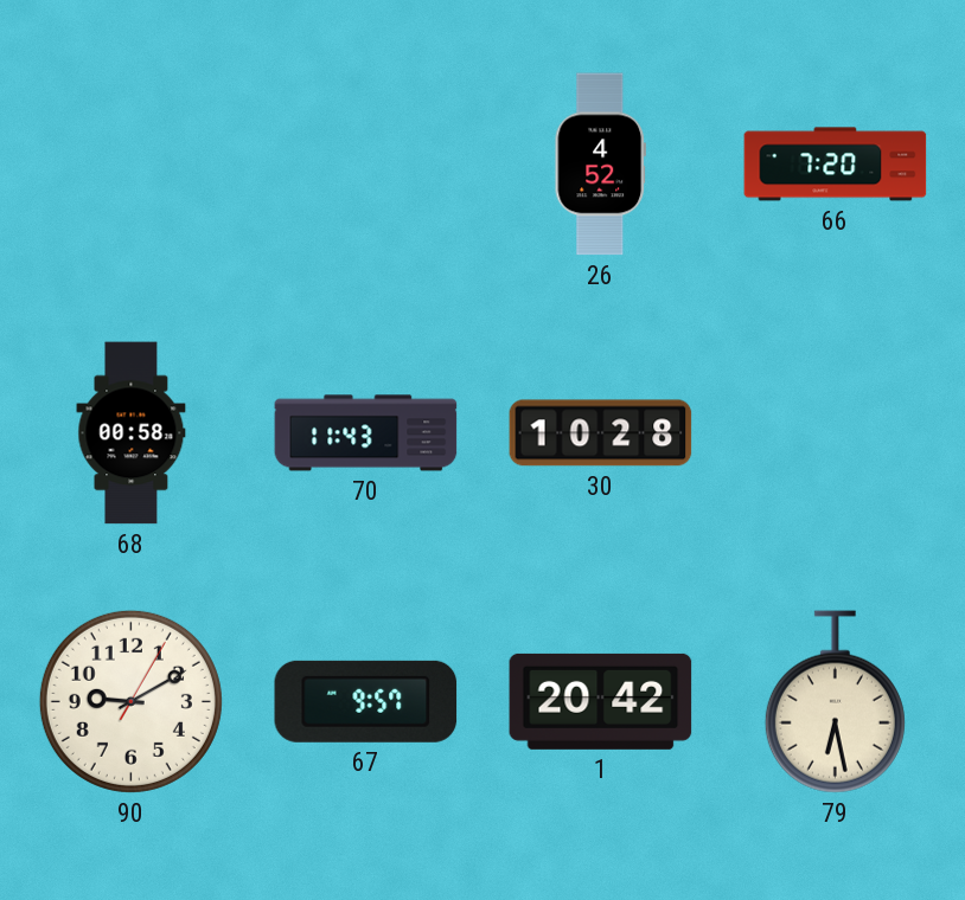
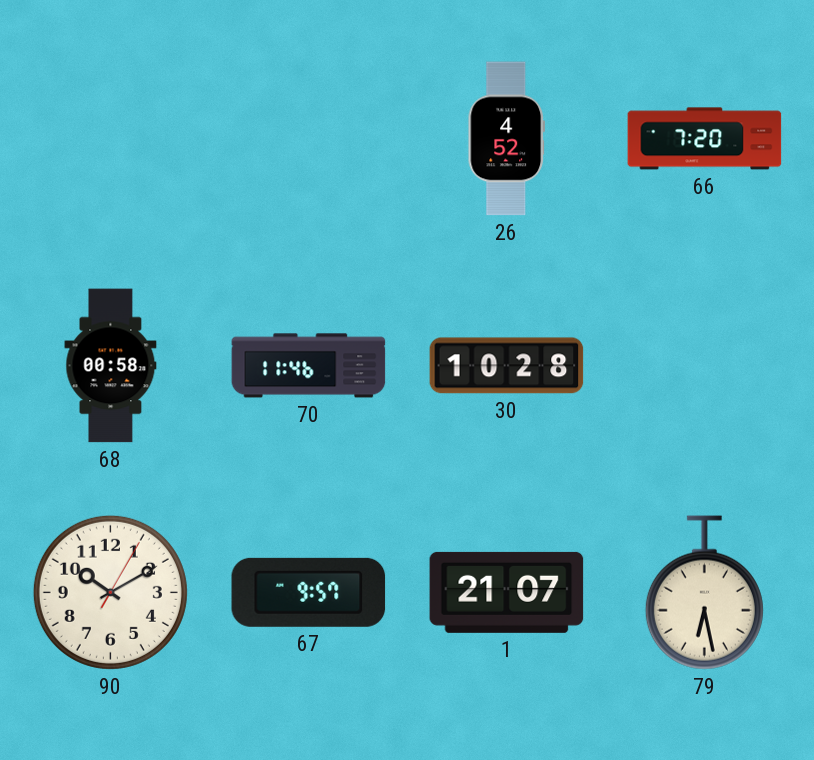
70: 11:43 -> 11:46 (309, 366)
90: 9:10 -> 10:10 (110, 592)
1: 20:42 -> 21:07 (507, 592)
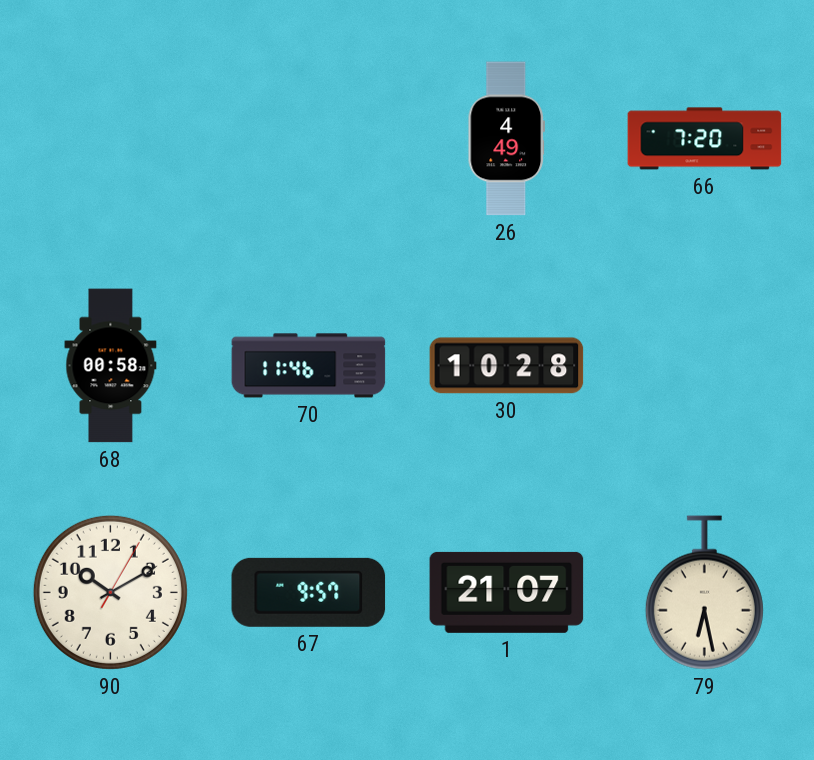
26: 4:52 -> 4:49 (506, 139)
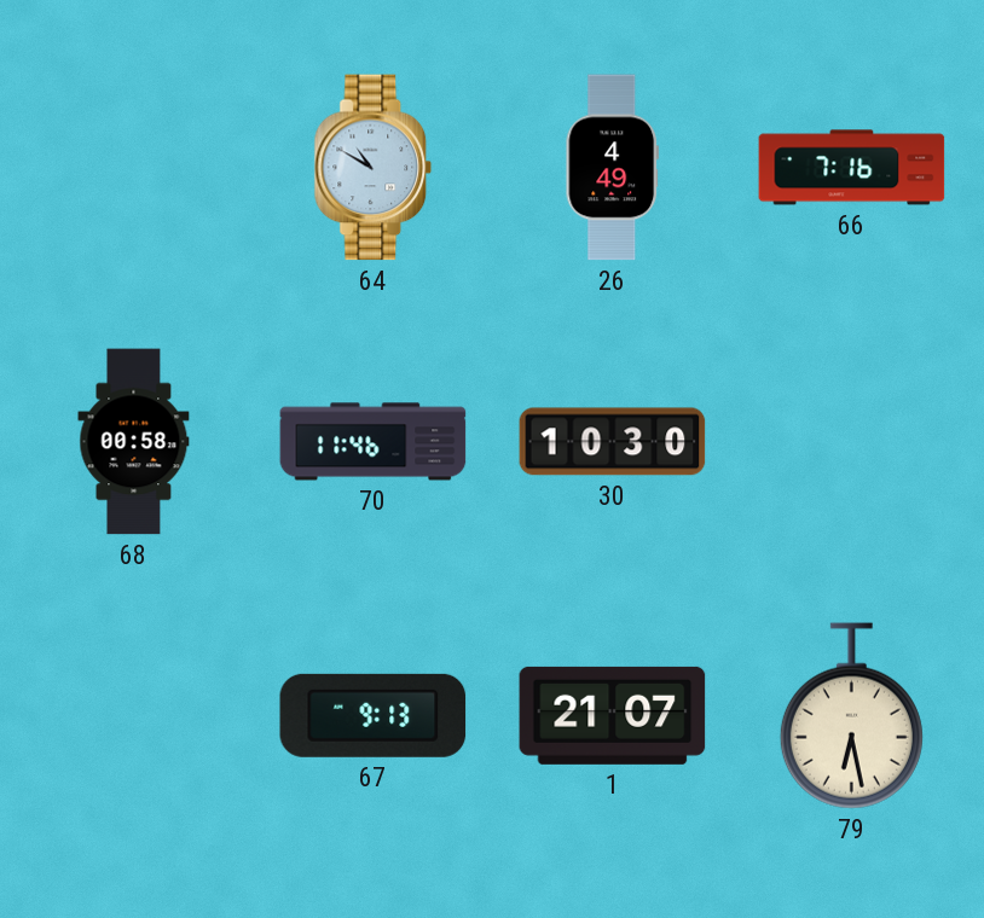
64: none -> 10:50 (374, 168)
66: 7:20 -> 7:16 (852, 168)
30: 10:28 -> 10:30 (613, 442)
90: 10:10 -> none (110, 592)
67: 9:57 -> 9:13 (374, 715)
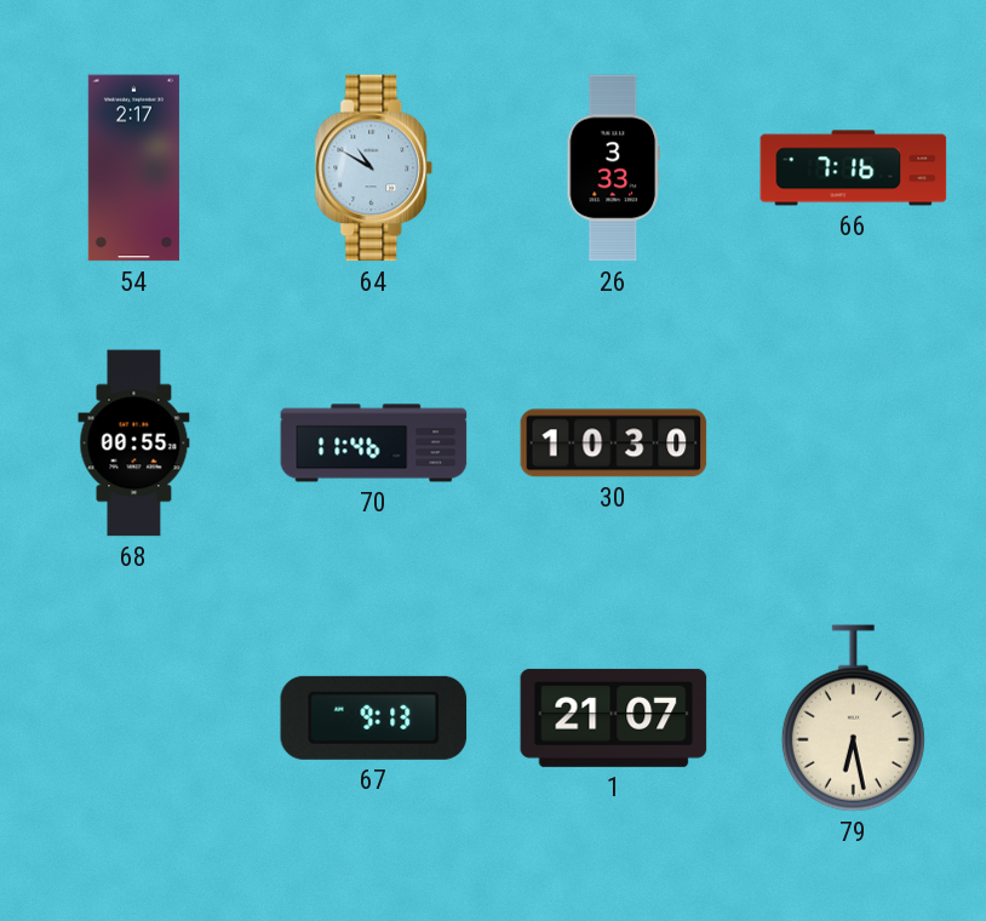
54: none -> 2:17 (133, 168)
26: 4:49 -> 3:33 (613, 168)
68: 00:58 -> 00:55 (134, 444)
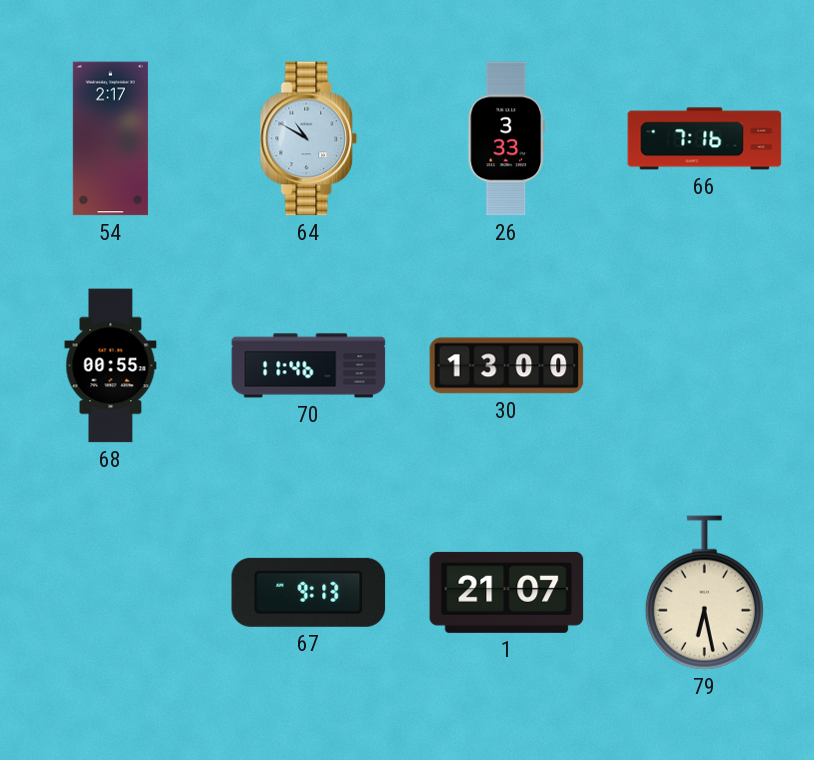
30: 10:30 -> 13:00 (507, 366)
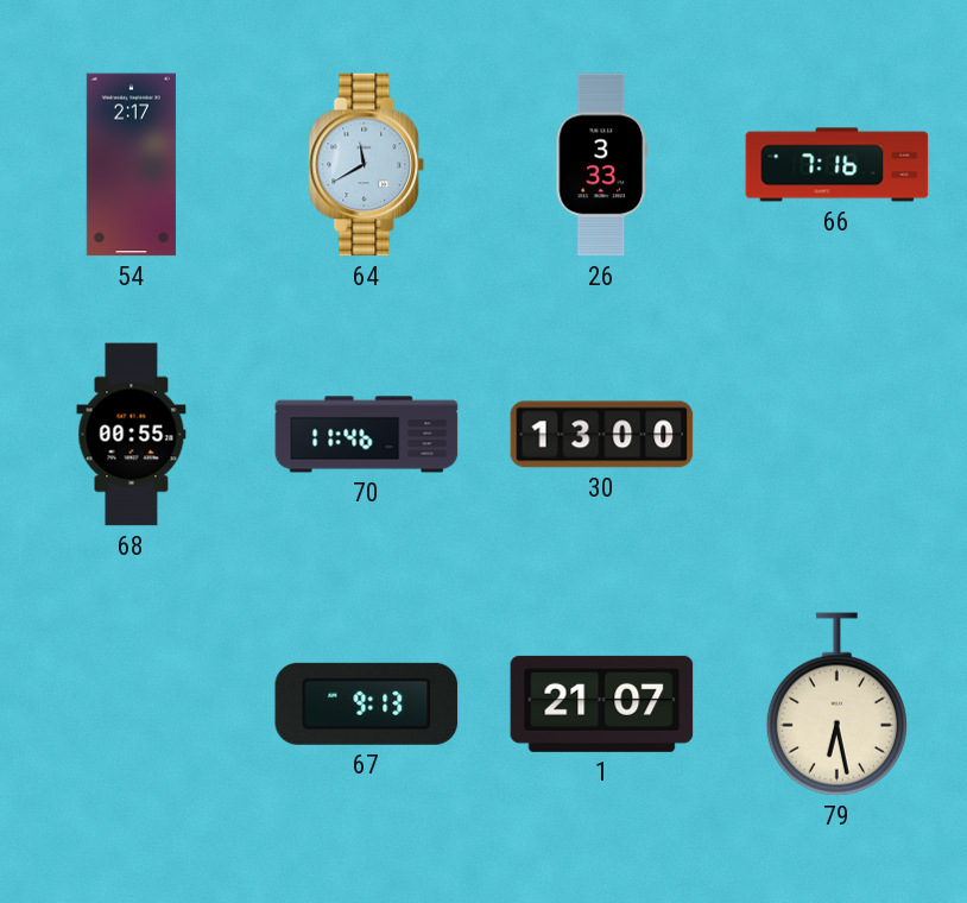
64: 10:50 -> 11:40 (367, 165)
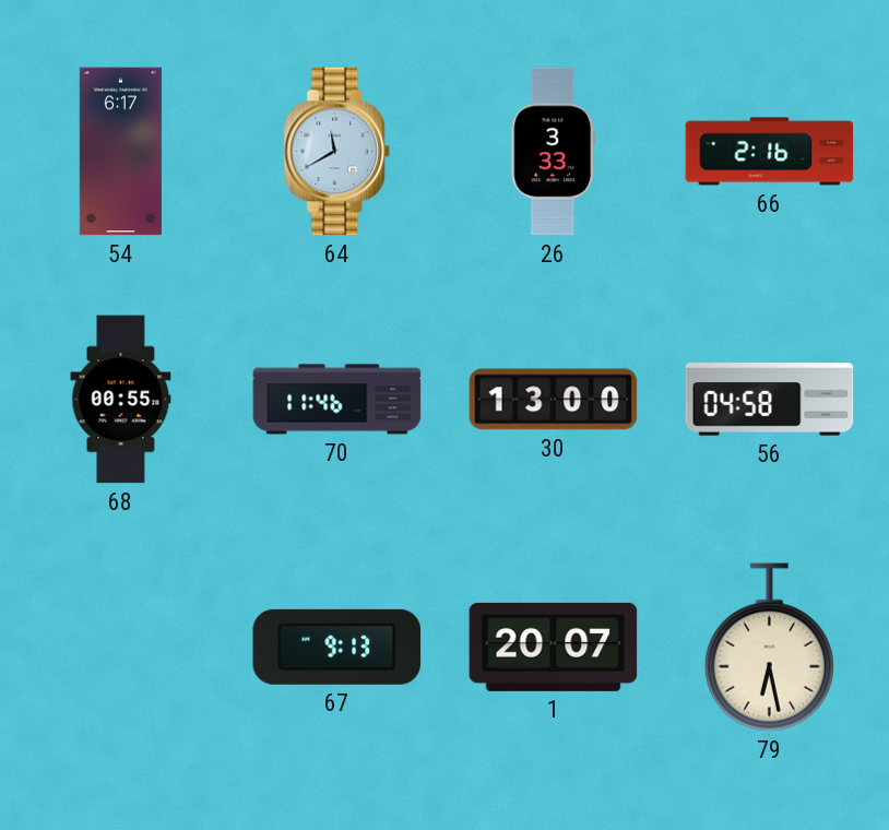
54: 2:17 -> 6:17 (120, 152)
66: 7:16 -> 2:16 (770, 152)
56: none -> 04:58 (770, 400)
1: 21:07 -> 20:07 (554, 647)
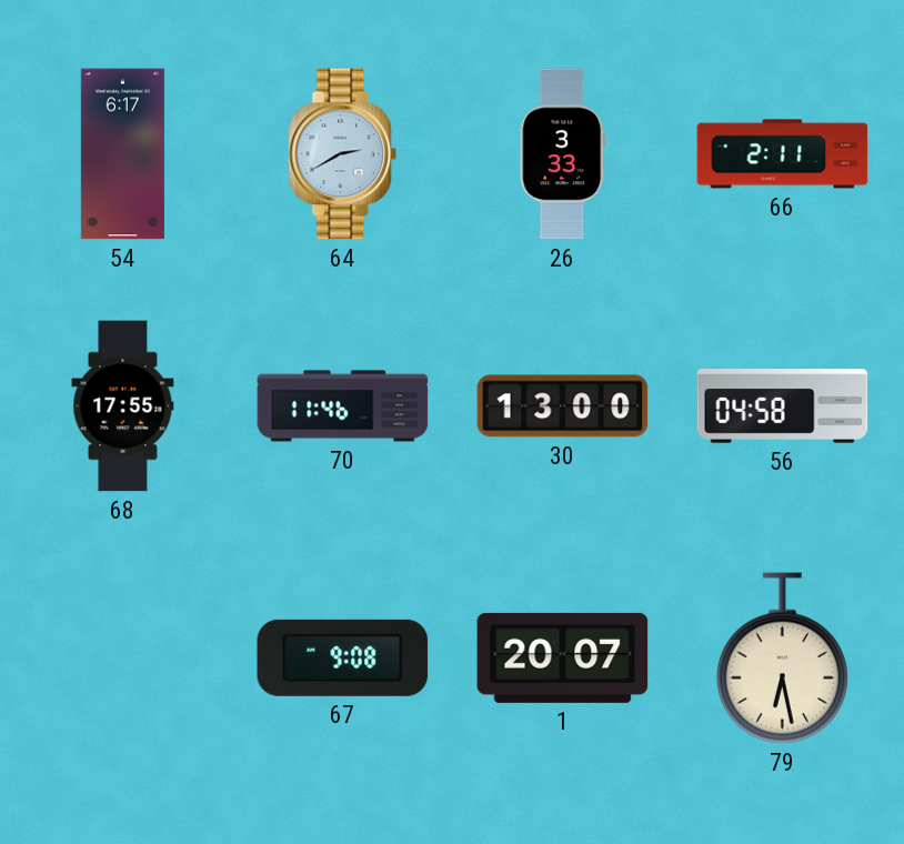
64: 11:40 -> 2:40 (343, 154)
66: 2:16 -> 2:11 (783, 154)
68: 00:55 -> 17:55 (123, 406)
67: 9:13 -> 9:08 (343, 657)
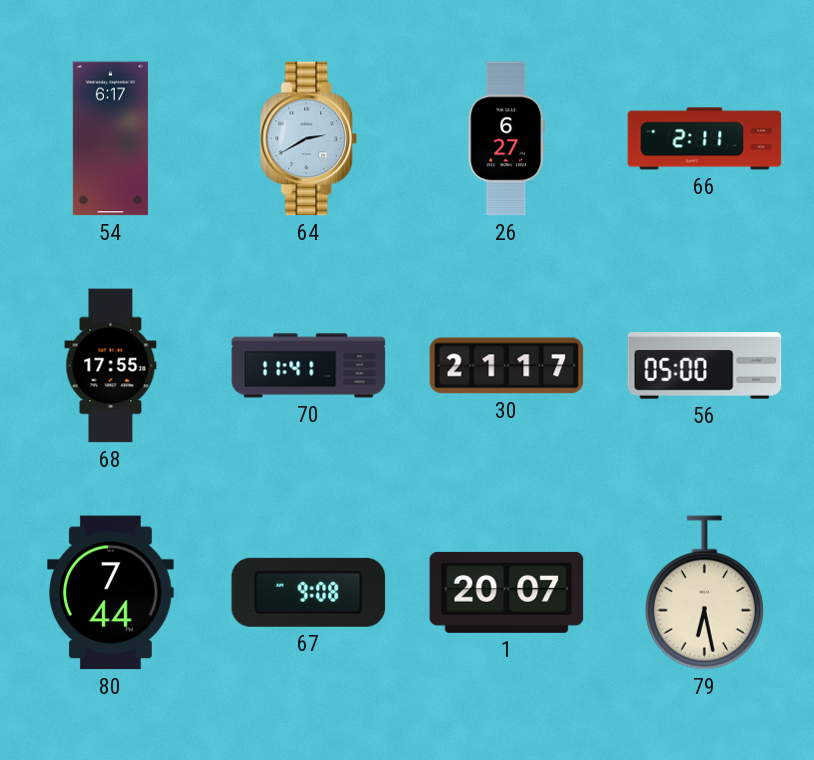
26: 3:33 -> 6:27 (506, 139)
70: 11:46 -> 11:41 (309, 366)
30: 13:00 -> 21:17 (507, 366)
56: 04:58 -> 05:00 (705, 366)
80: none -> 7:44 (111, 593)
